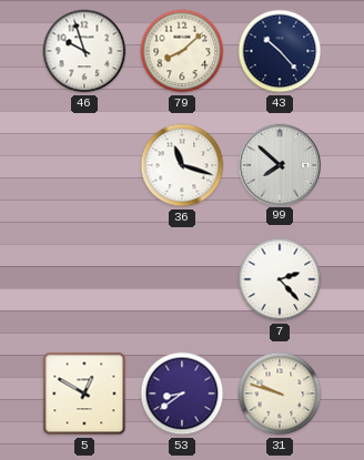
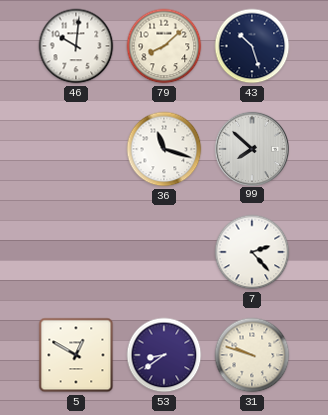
46: 9:57 -> 10:01 (76, 46)
43: 10:23 -> 10:27 (252, 46)
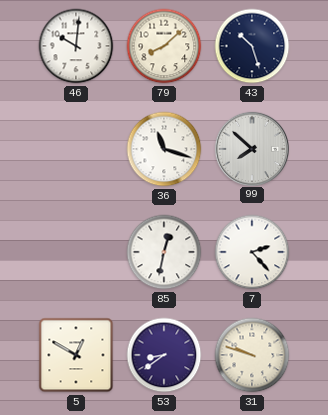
85: none -> 12:32 (164, 252)
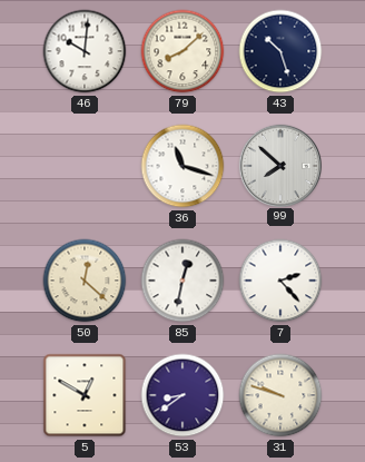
50: none -> 12:22 (85, 281)
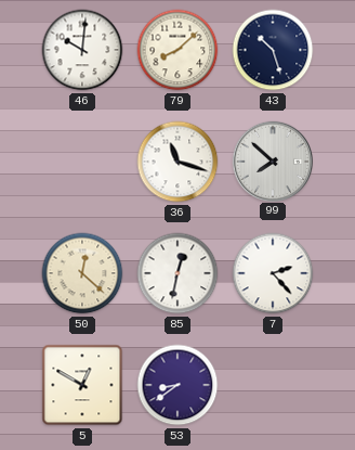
31: 9:48 -> none (280, 395)
